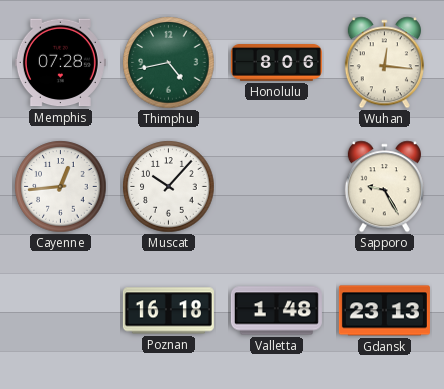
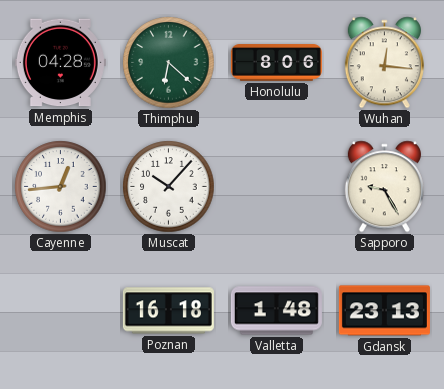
Memphis: 07:28 -> 04:28 (60, 63)
Thimphu: 4:43 -> 6:22 (169, 63)
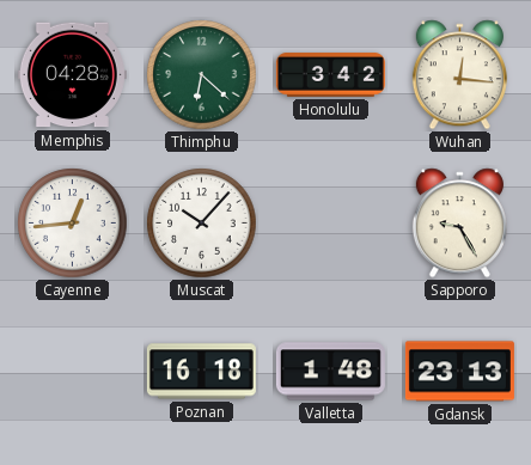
Honolulu: 8:06 -> 3:42 (330, 75)
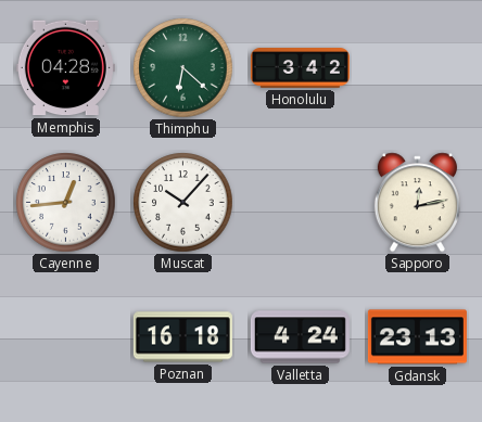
Wuhan: 12:16 -> none (459, 75)
Sapporo: 9:25 -> 12:13 (417, 203)
Valletta: 1:48 -> 4:24 (300, 337)
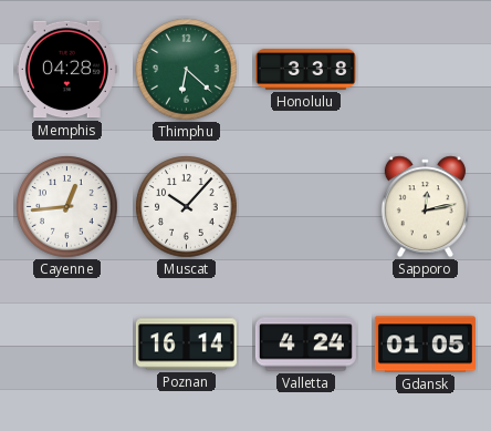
Honolulu: 3:42 -> 3:38 (305, 70)
Poznan: 16:18 -> 16:14 (186, 345)
Gdansk: 23:13 -> 01:05 (425, 345)
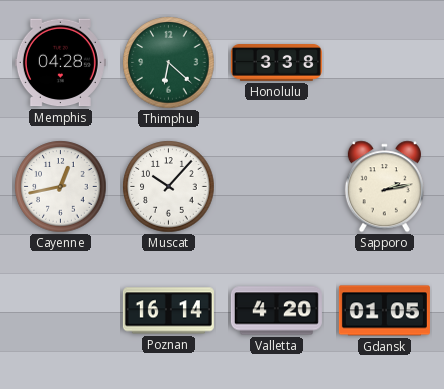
Cayenne: 12:44 -> 12:43 (61, 187)
Sapporo: 12:13 -> 2:13 (384, 187)
Valletta: 4:24 -> 4:20 (276, 311)
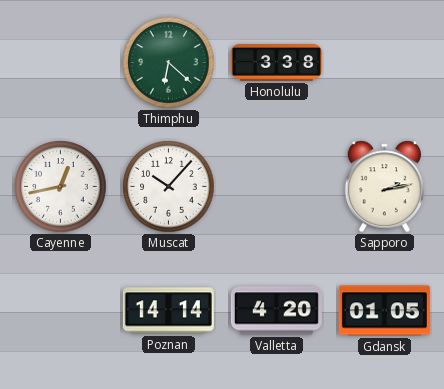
Memphis: 04:28 -> none (60, 63)
Poznan: 16:14 -> 14:14 (168, 311)
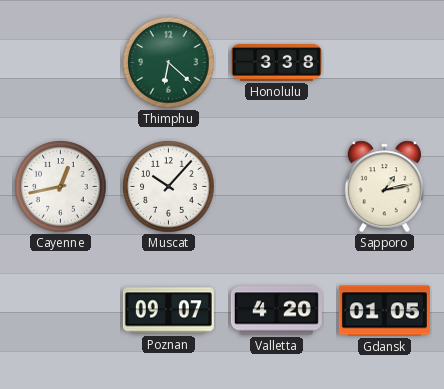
Sapporo: 2:13 -> 1:13 (384, 187)
Poznan: 14:14 -> 09:07 (168, 311)
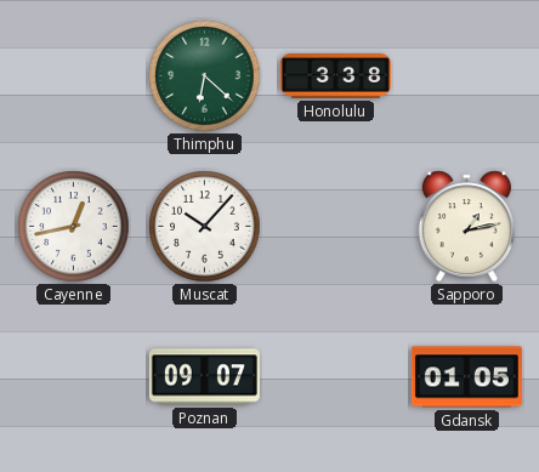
Valletta: 4:20 -> none (276, 311)
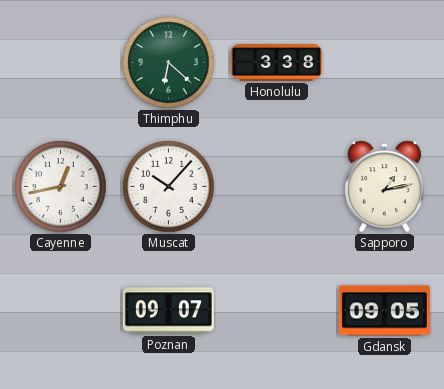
Gdansk: 01:05 -> 09:05 (384, 311)
